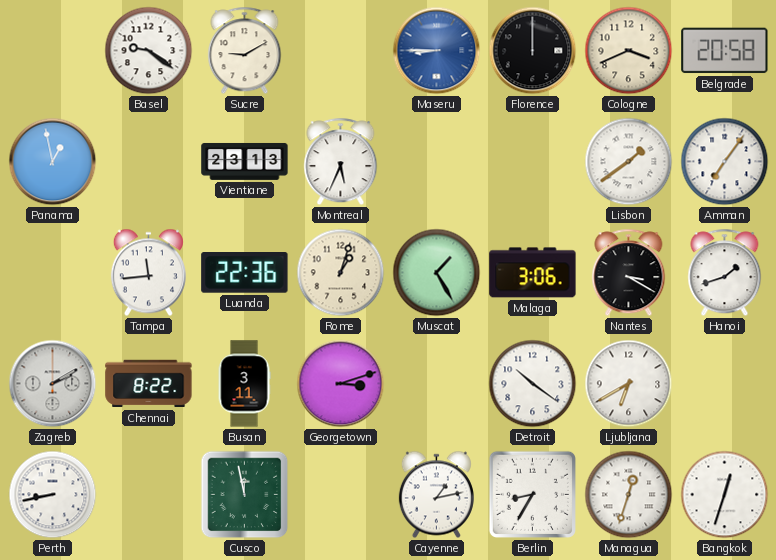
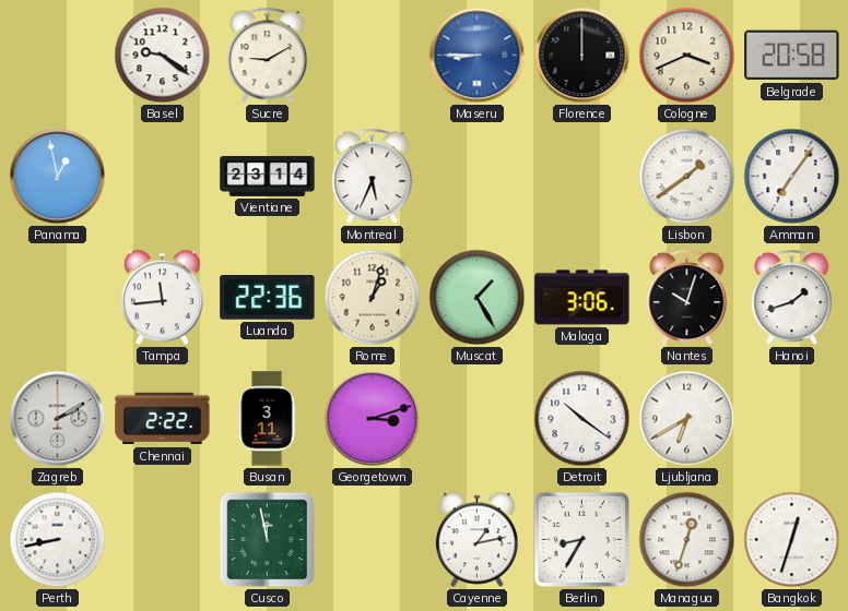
Vientiane: 23:13 -> 23:14 (268, 176)
Nantes: 3:20 -> 10:03 (687, 298)
Chennai: 8:22 -> 2:22 (163, 419)
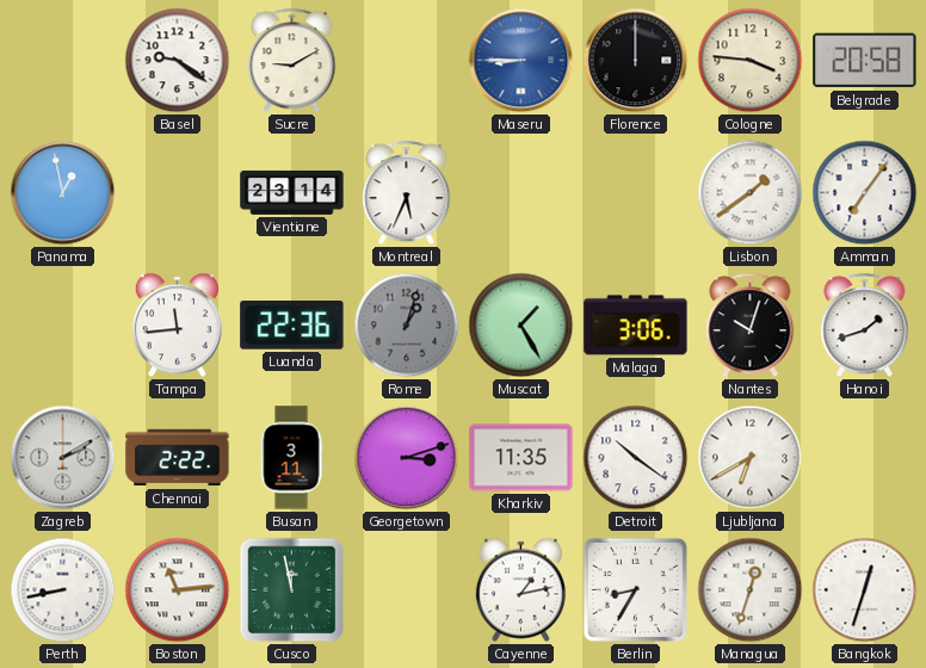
Cologne: 3:41 -> 3:46 (751, 61)
Rome dial: cream -> grey (407, 326)
Kharkiv: none -> 11:35 (521, 458)
Boston: none -> 11:14 (178, 590)
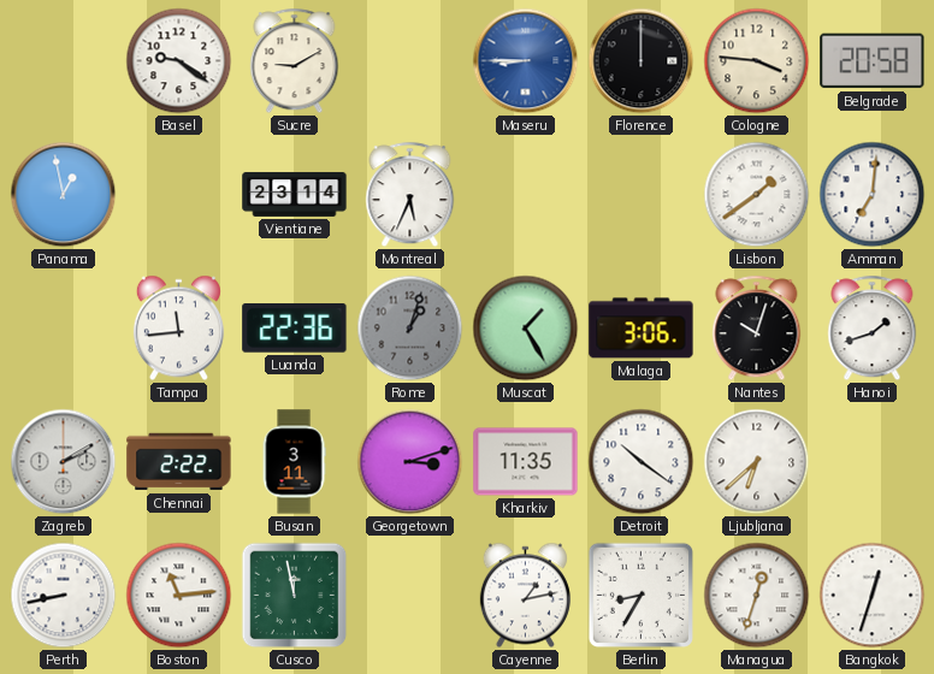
Amman: 7:06 -> 7:01 (873, 195)
Ljubljana: 6:40 -> 6:38 (757, 462)
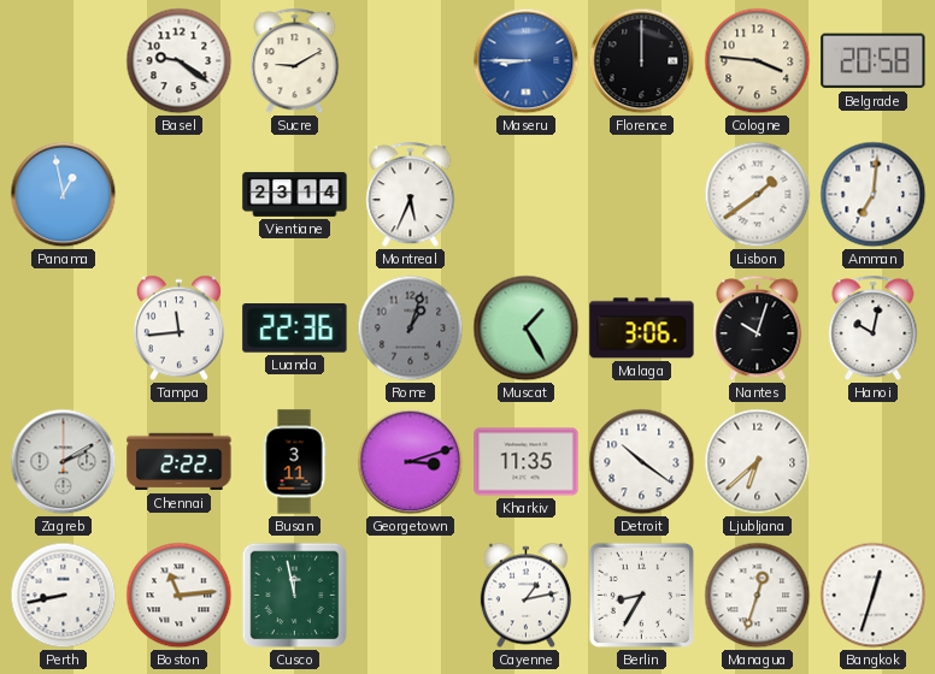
Hanoi: 1:42 -> 10:02 (874, 329)
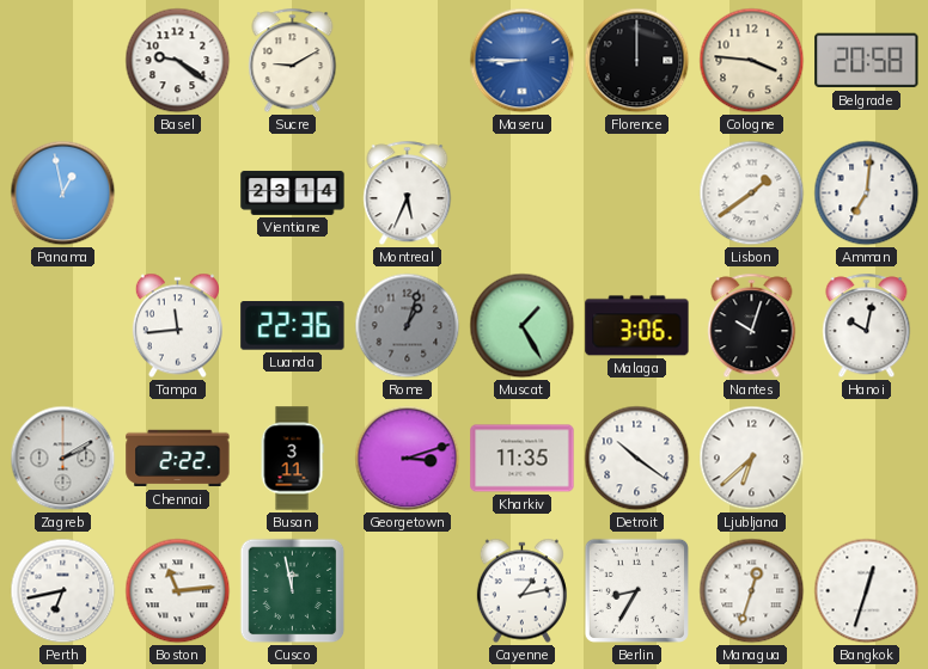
Perth: 8:43 -> 6:43 (63, 591)
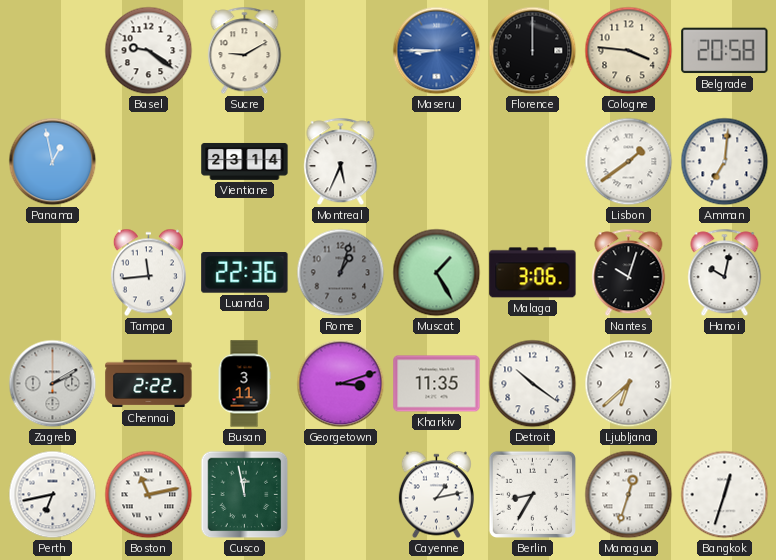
Boston: 11:14 -> 11:13 (149, 495)
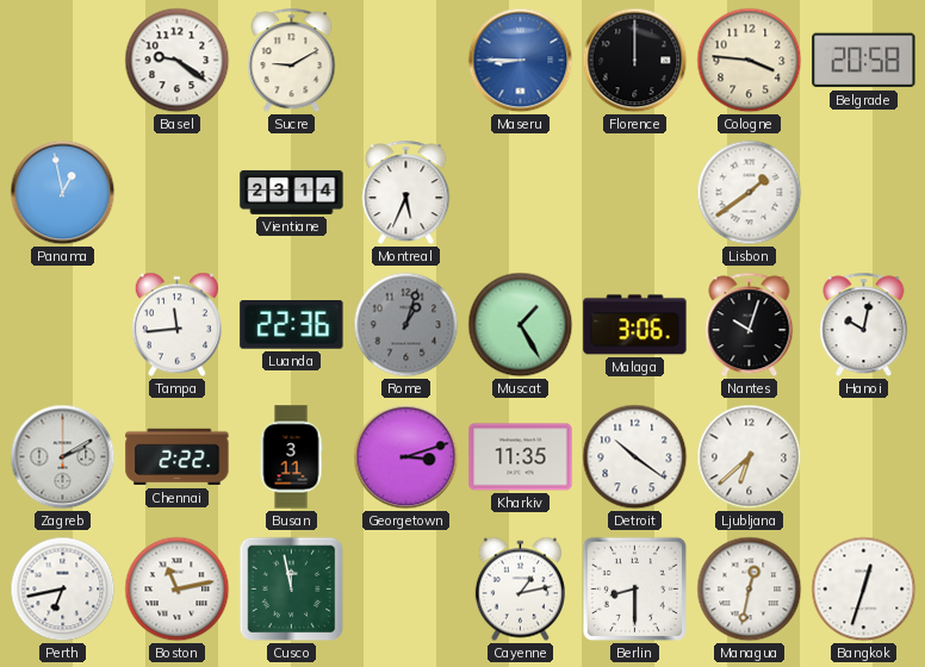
Amman: 7:01 -> none (725, 162)
Berlin: 8:35 -> 8:30 (634, 588)
Managua: 12:33 -> 12:32 (750, 590)
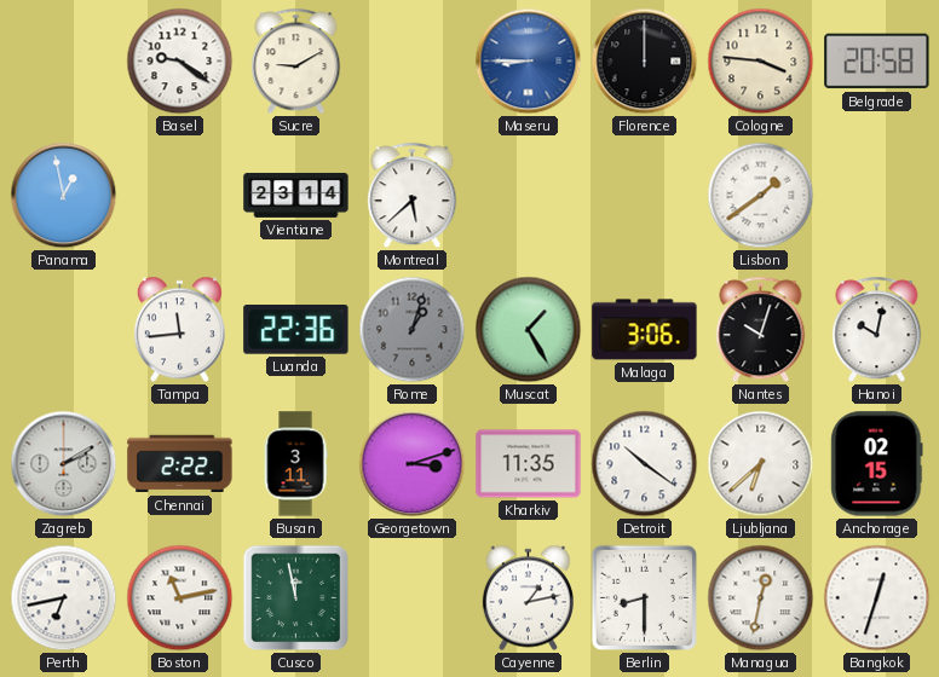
Montreal: 5:34 -> 5:38 (413, 196)
Anchorage: none -> 02:15 (877, 464)
